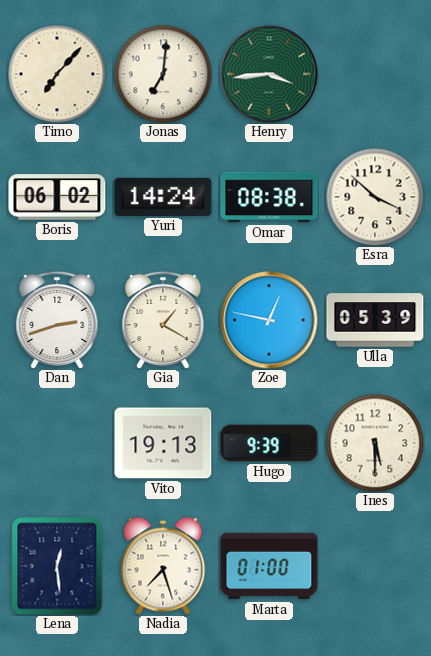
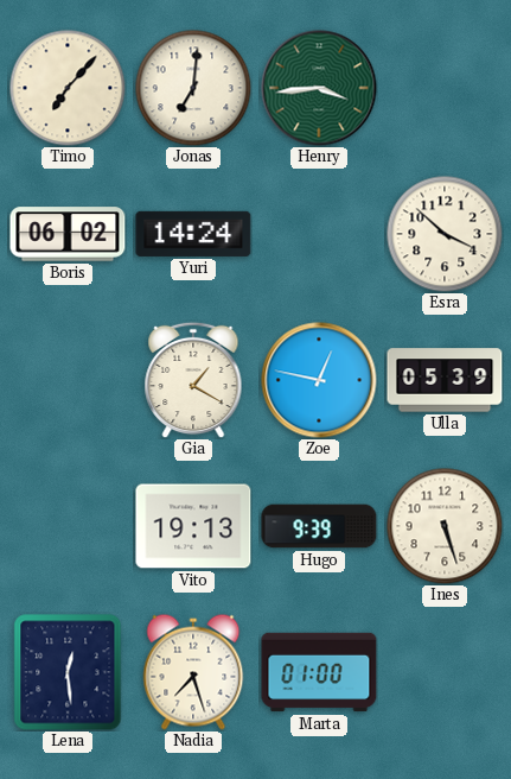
Omar: 08:38 -> none (269, 197)
Dan: 2:42 -> none (57, 320)
Ines: 5:30 -> 5:27 (445, 526)
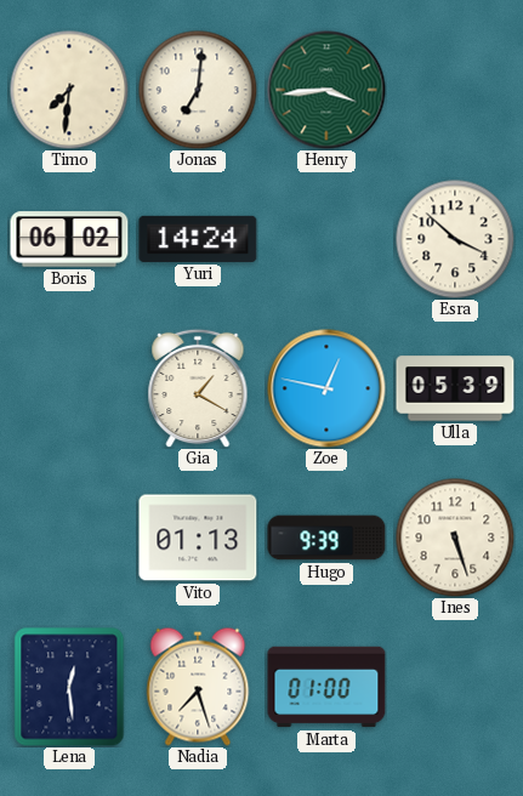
Timo: 7:07 -> 7:31 (69, 90)
Vito: 19:13 -> 01:13 (198, 538)
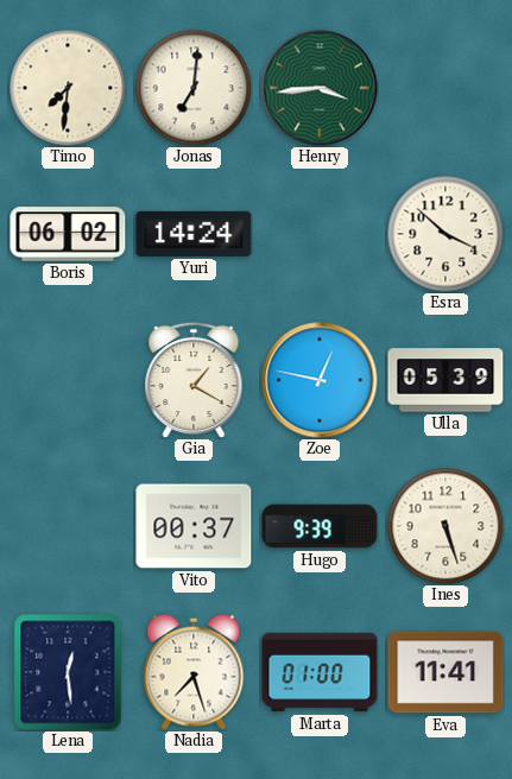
Vito: 01:13 -> 00:37 (194, 526)
Eva: none -> 11:41 (445, 672)
